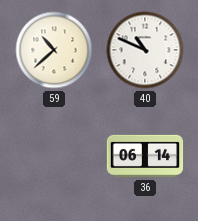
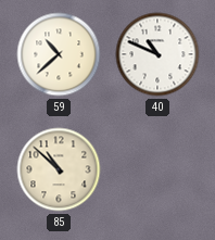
85: none -> 10:52 (59, 169)
36: 06:14 -> none (145, 156)
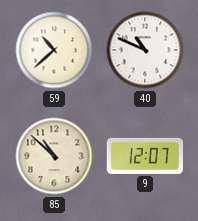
9: none -> 12:07 (144, 156)
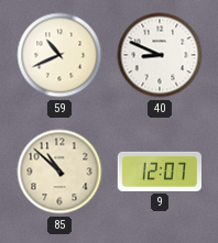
59: 10:38 -> 10:41 (59, 55)
40: 10:49 -> 8:49 (160, 55)
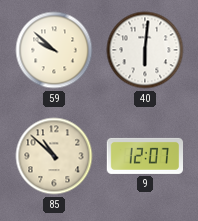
59: 10:41 -> 9:52 (54, 50)
40: 8:49 -> 6:01 (145, 50)
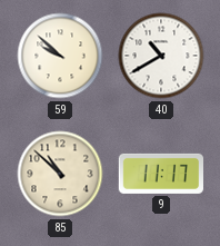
40: 6:01 -> 10:40 (161, 56)
9: 12:07 -> 11:17 (160, 174)
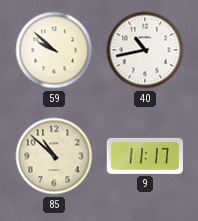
40: 10:40 -> 10:43 (145, 50)
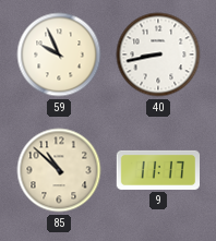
59: 9:52 -> 9:56 (59, 55)
40: 10:43 -> 8:43 (158, 55)
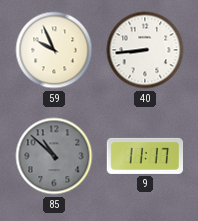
40: 8:43 -> 8:44 (145, 50)
85 dial: cream -> grey (54, 156)
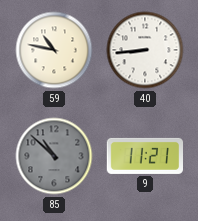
59: 9:56 -> 10:47 (54, 50)
9: 11:17 -> 11:21 (144, 156)
